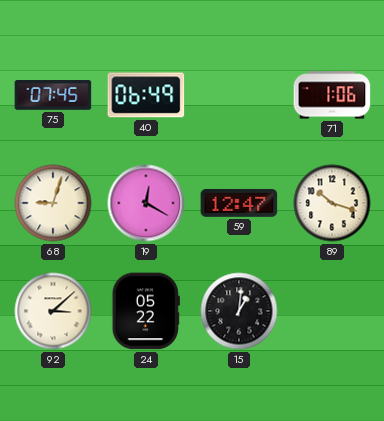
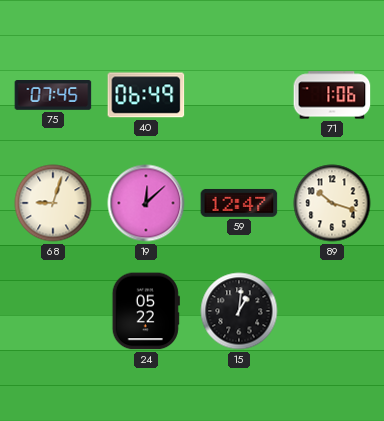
19: 12:20 -> 12:08 (146, 203)
92: 3:08 -> none (53, 311)
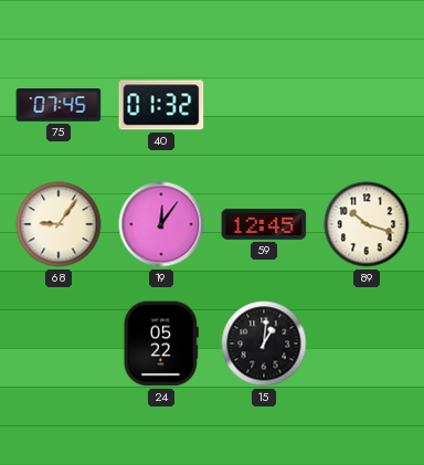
40: 06:49 -> 01:32 (161, 105)
71: 1:06 -> none (332, 95)
68: 9:03 -> 9:06 (59, 224)
19: 12:08 -> 12:06 (161, 224)
59: 12:47 -> 12:45 (264, 224)
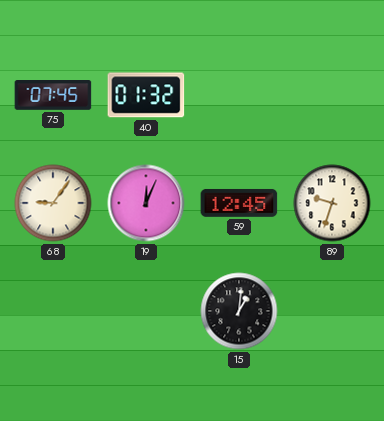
19: 12:06 -> 12:04 (146, 203)
89: 10:18 -> 9:33 (332, 203)
24: 05:22 -> none (161, 344)
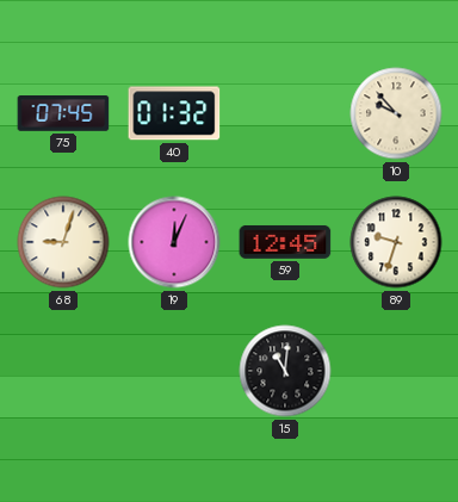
10: none -> 9:53 (396, 113)
68: 9:06 -> 9:03 (63, 242)
15: 1:01 -> 11:01 (285, 371)
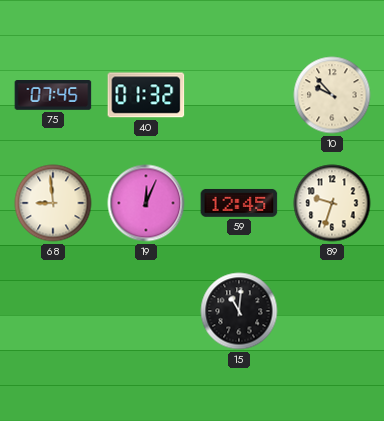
68: 9:03 -> 8:59 (53, 203)
